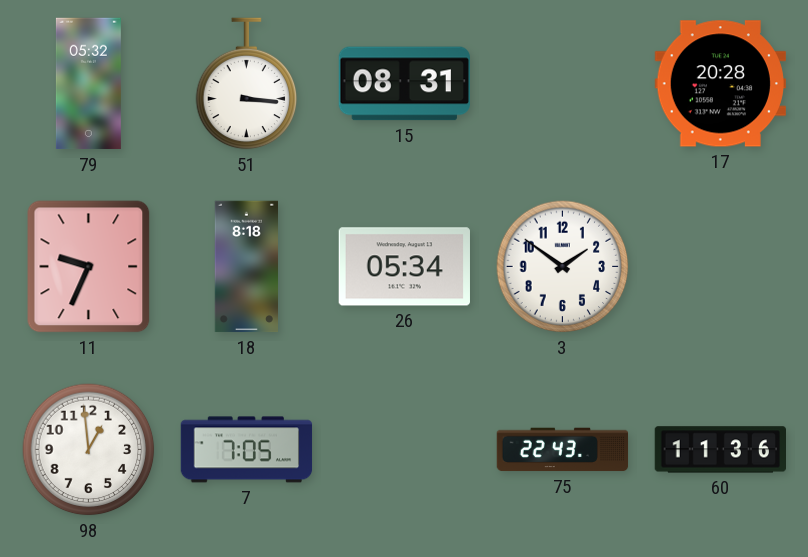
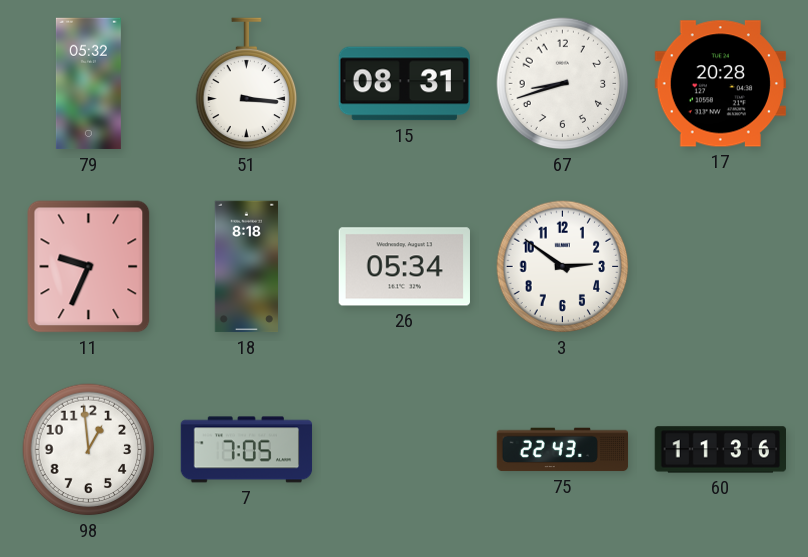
67: none -> 8:42 (563, 84)
3: 1:51 -> 2:51 (563, 267)
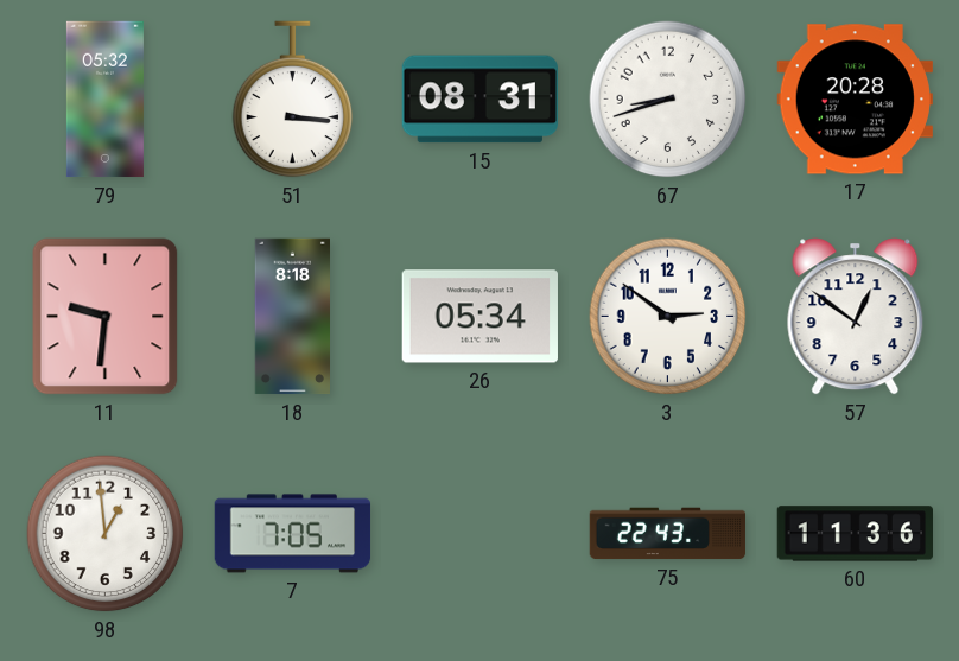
11: 9:34 -> 9:31 (106, 317)
57: none -> 12:51 (856, 317)
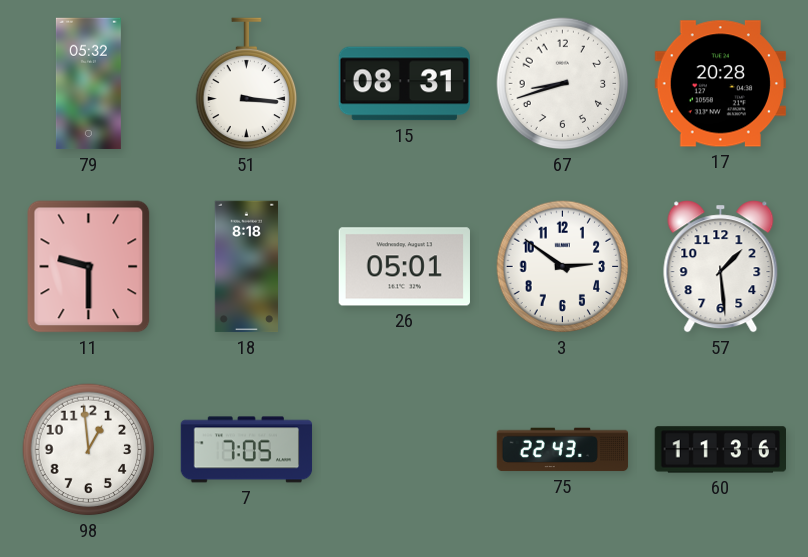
11: 9:31 -> 9:30 (89, 267)
26: 05:34 -> 05:01 (404, 267)
57: 12:51 -> 1:29 (721, 267)
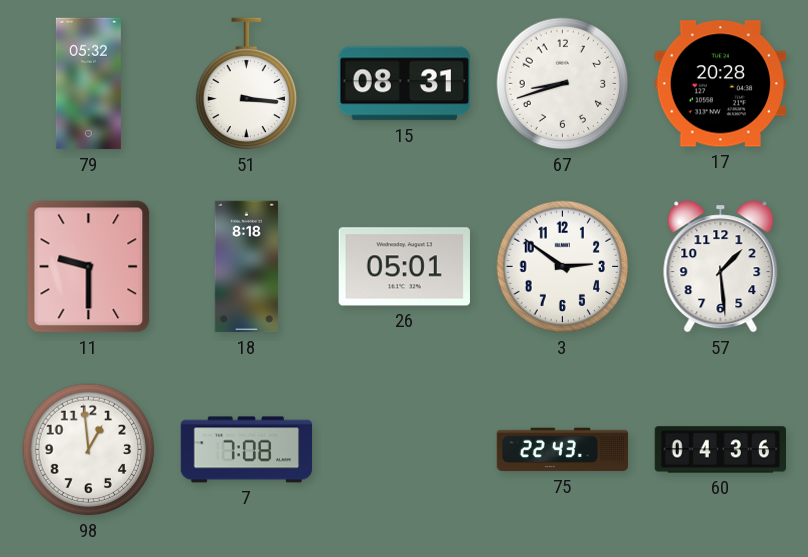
7: 7:05 -> 7:08 (247, 450)
60: 11:36 -> 04:36 (720, 450)
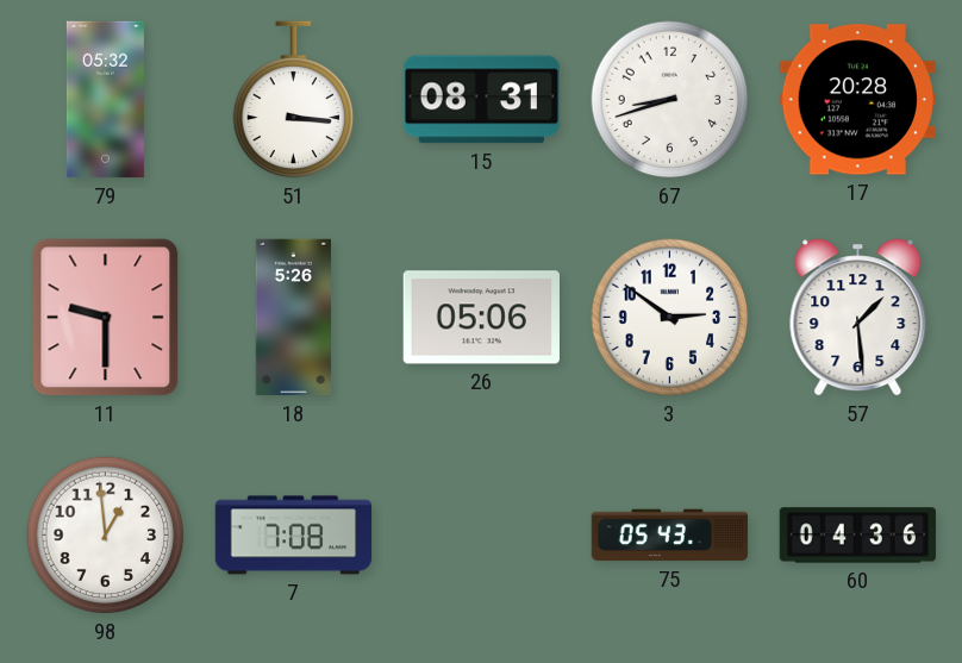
18: 8:18 -> 5:26 (293, 318)
26: 05:01 -> 05:06 (481, 318)
75: 22:43 -> 05:43 (670, 536)
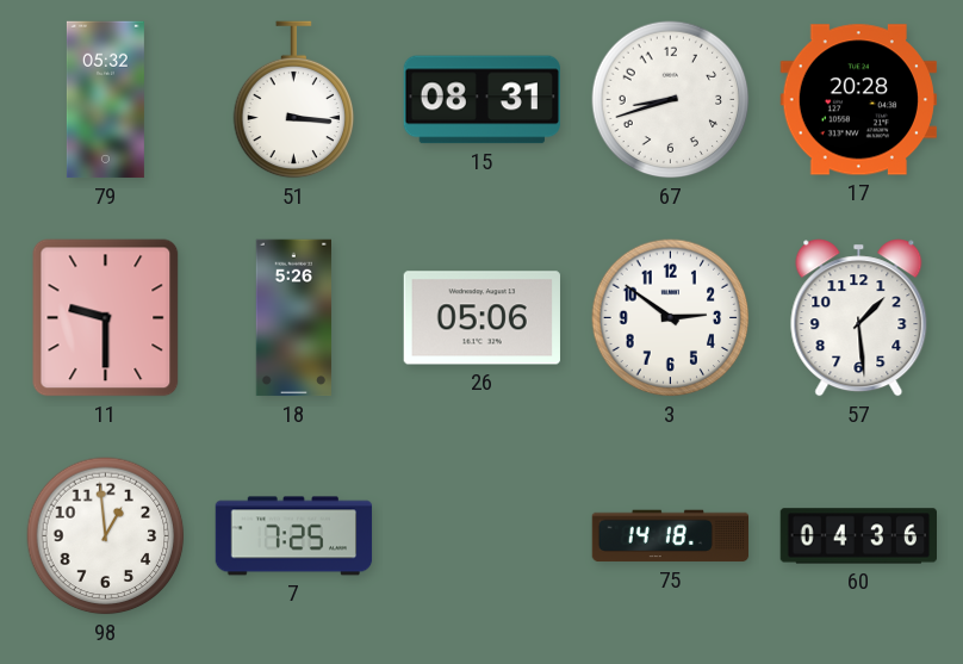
7: 7:08 -> 7:25 (294, 536)
75: 05:43 -> 14:18 (671, 536)
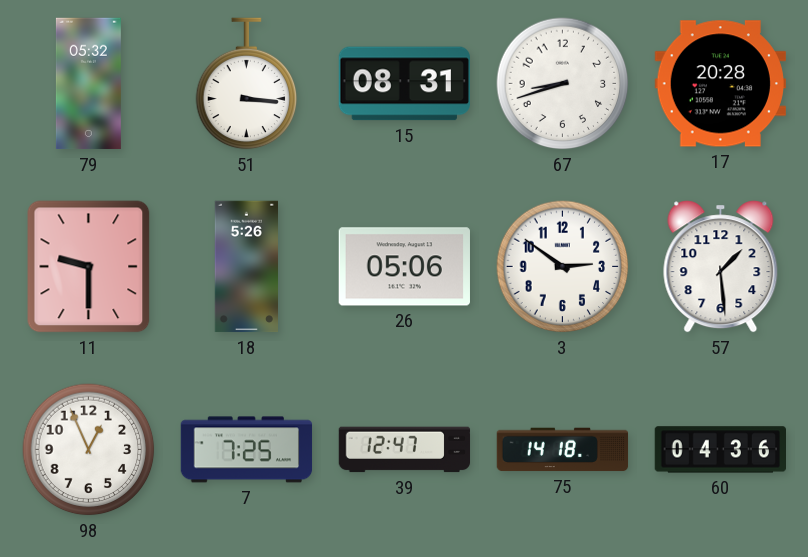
98: 12:59 -> 12:56 (89, 450)
39: none -> 12:47 (405, 450)
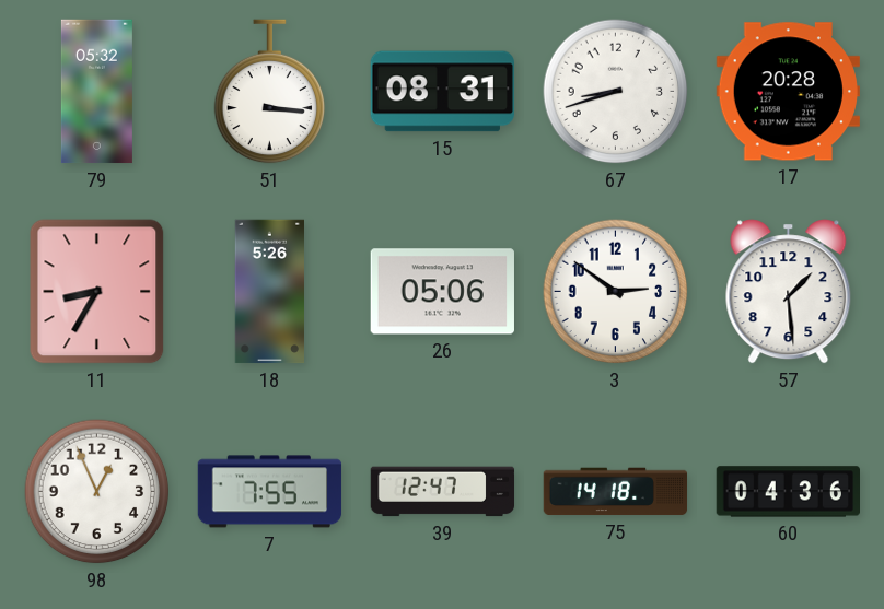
11: 9:30 -> 8:35 (97, 292)
7: 7:25 -> 7:55 (270, 492)
